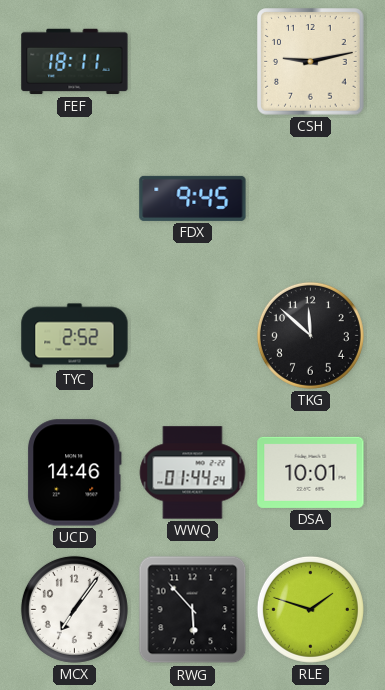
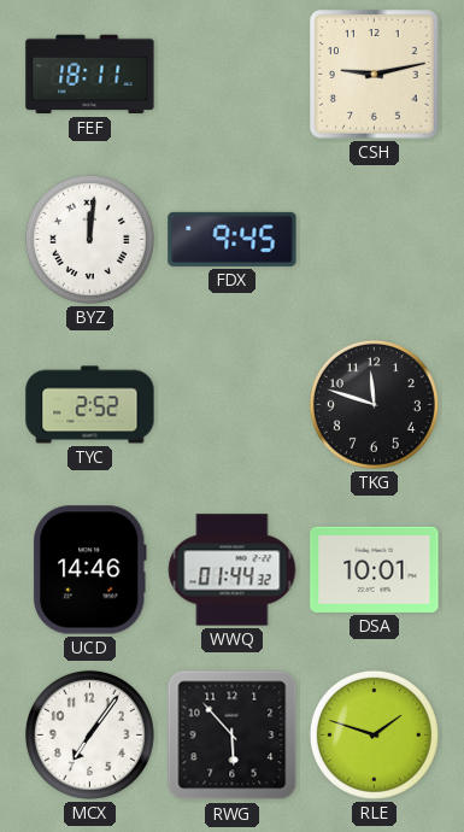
BYZ: none -> 12:01 (89, 239)
TKG: 11:52 -> 11:48 (374, 404)
WWQ: 01:44:24 -> 01:44:32 (233, 570)
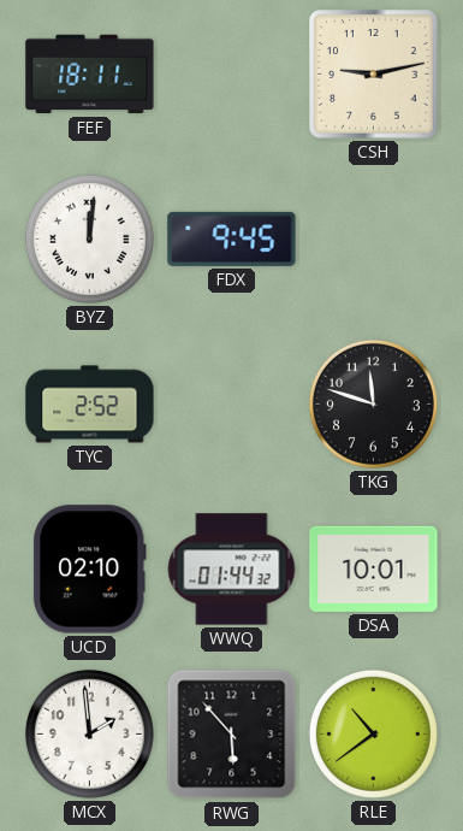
UCD: 14:46 -> 02:10 (89, 570)
MCX: 7:06 -> 1:59 (89, 733)
RLE: 1:48 -> 10:39 (373, 733)
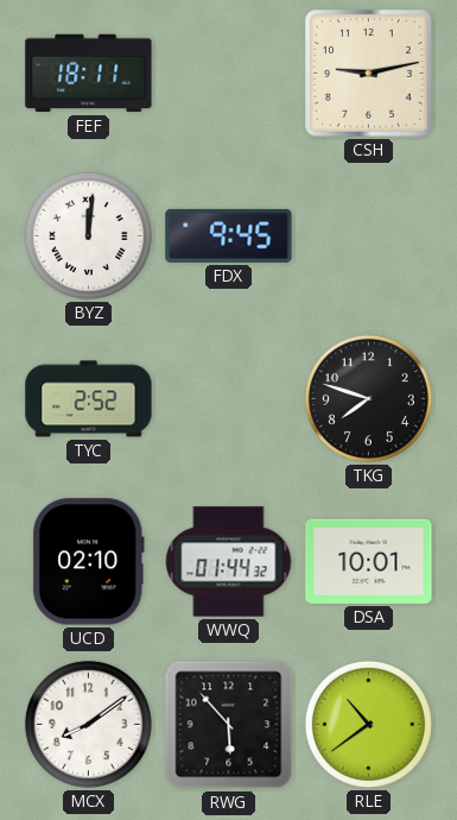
TKG: 11:48 -> 7:48 (368, 398)
MCX: 1:59 -> 8:09 (88, 724)
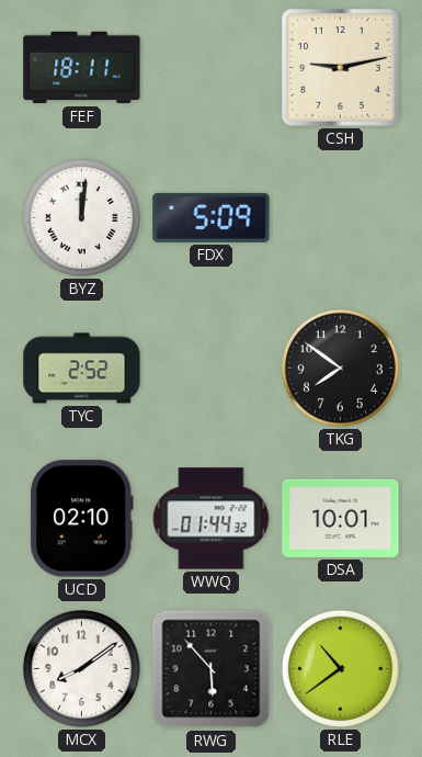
FDX: 9:45 -> 5:09 (212, 217)
TKG: 7:48 -> 7:51 (340, 368)
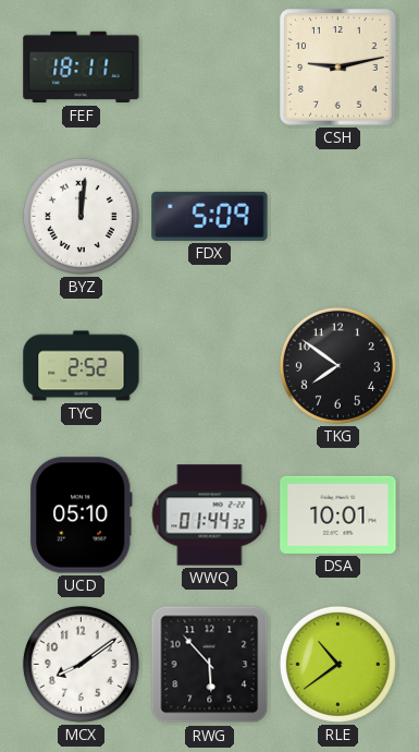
UCD: 02:10 -> 05:10 (81, 516)
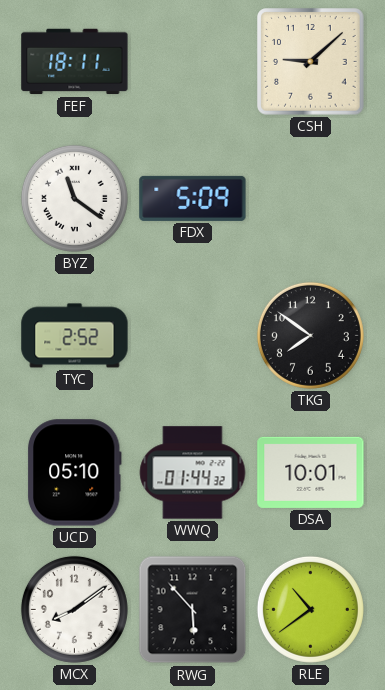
CSH: 9:13 -> 9:08 (311, 62)
BYZ: 12:01 -> 11:21 (74, 198)
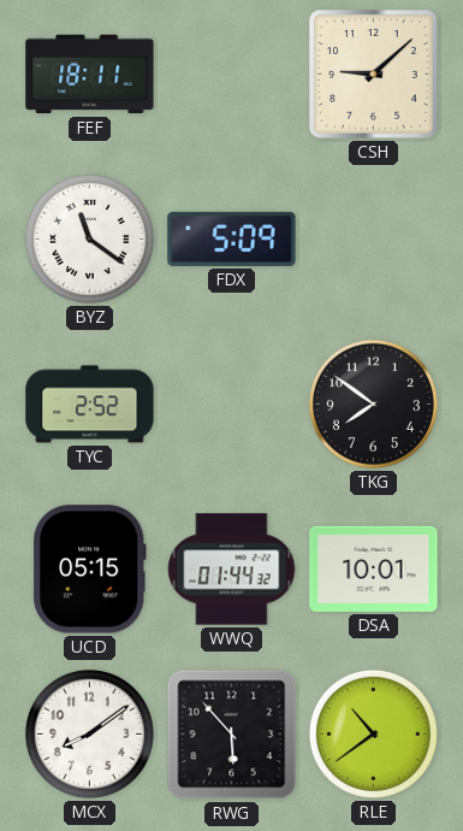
UCD: 05:10 -> 05:15 (89, 570)
